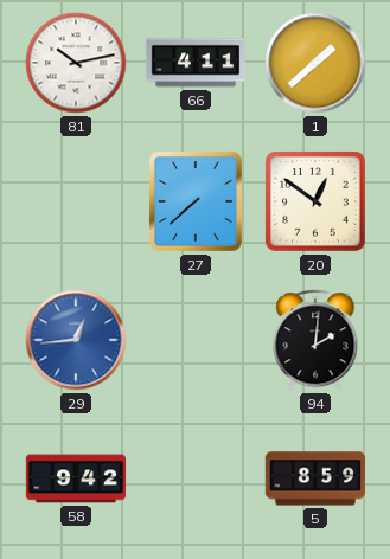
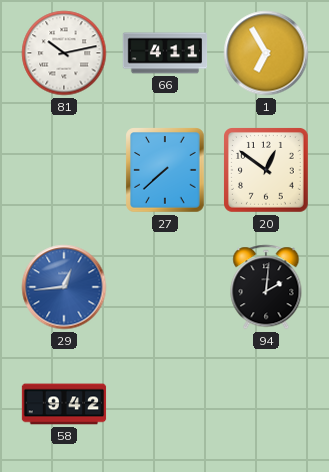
1: 1:38 -> 6:55 (266, 53)
5: 8:59 -> none (314, 478)
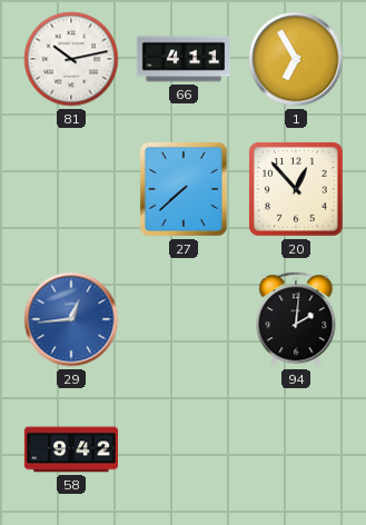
20: 12:51 -> 12:53 (297, 190)
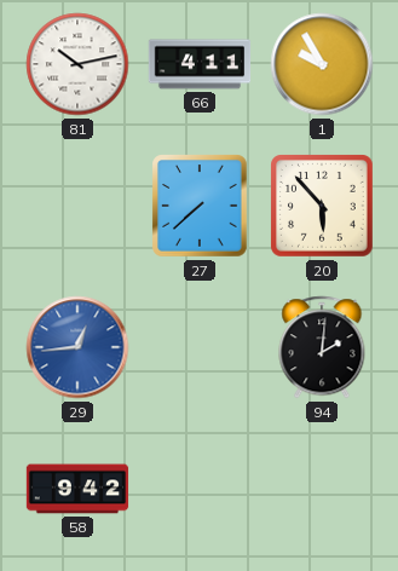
1: 6:55 -> 9:55 (322, 64)
20: 12:53 -> 5:53 (323, 207)
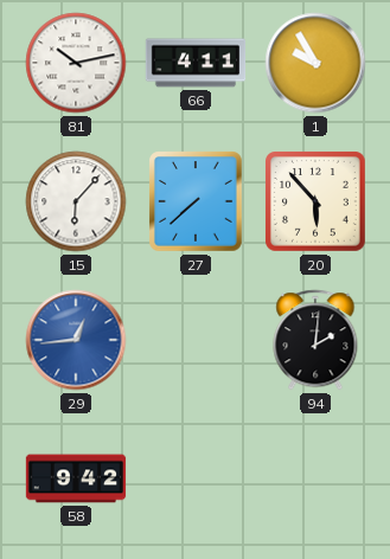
15: none -> 6:07 (76, 201)
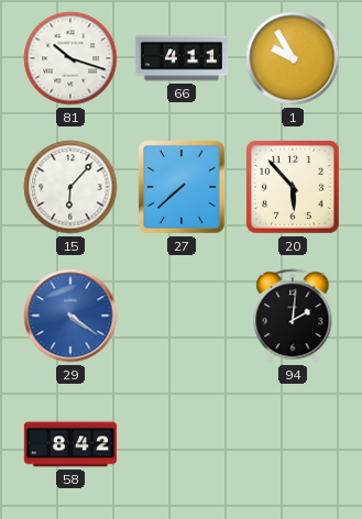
81: 10:13 -> 10:18 (70, 58)
29: 12:44 -> 4:21 (70, 316)
58: 9:42 -> 8:42 (70, 444)
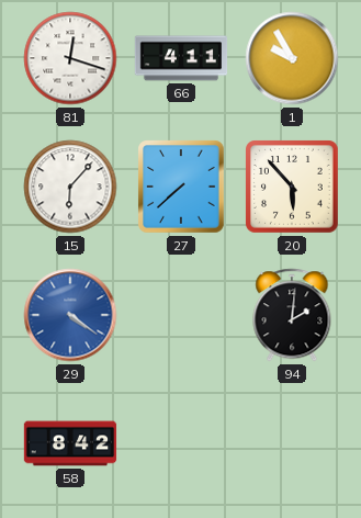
81: 10:18 -> 12:18 (70, 58)
